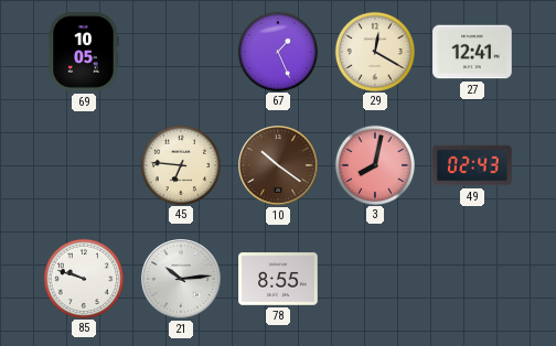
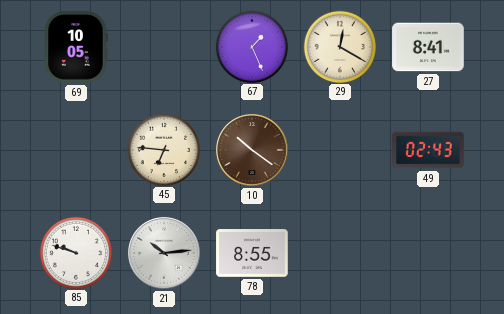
27: 12:41 -> 8:41 (428, 47)
3: 8:02 -> none (374, 164)
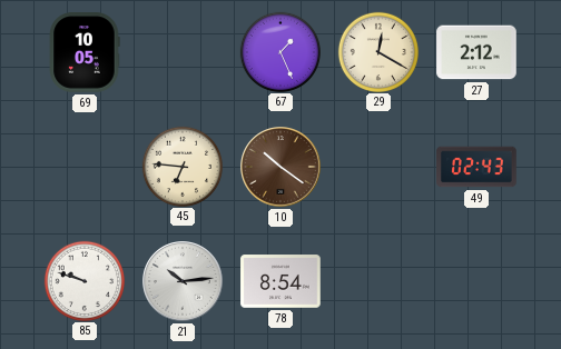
27: 8:41 -> 2:12 (476, 52)
78: 8:55 -> 8:54 (280, 281)
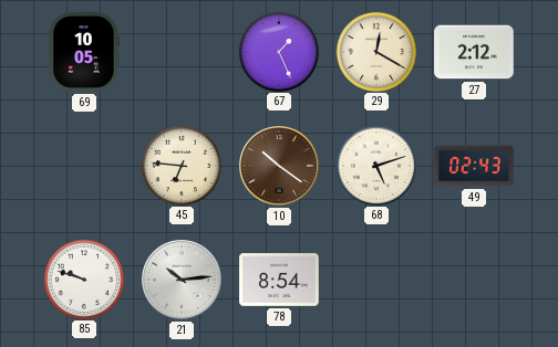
68: none -> 5:12 (375, 165)
